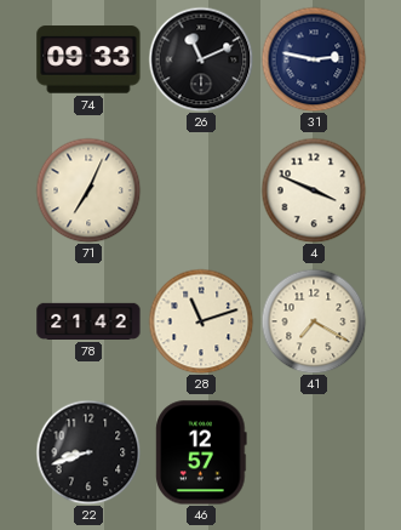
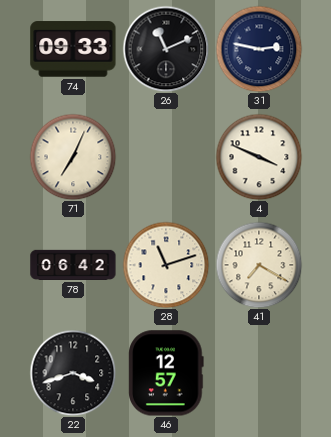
78: 21:42 -> 06:42 (73, 265)
22: 8:42 -> 3:42 (73, 373)
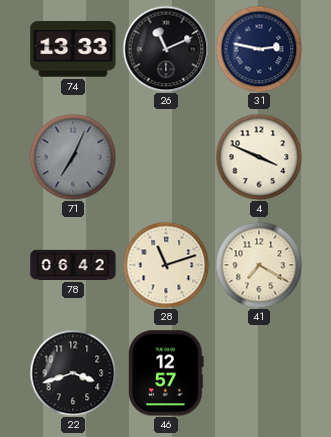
74: 09:33 -> 13:33 (73, 49)
71 dial: cream -> grey (73, 157)
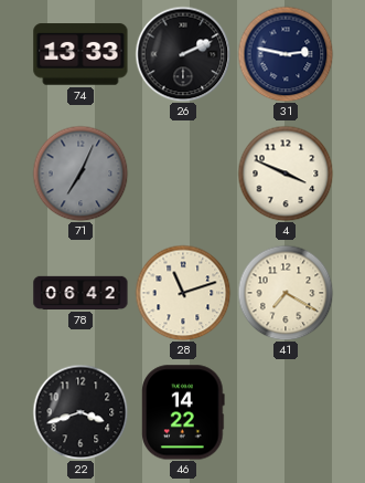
26: 11:11 -> 2:11 (183, 54)
46: 12:57 -> 14:22 (183, 412)
